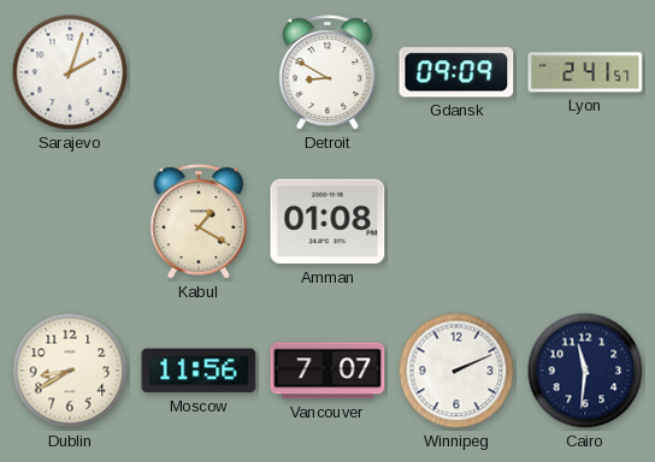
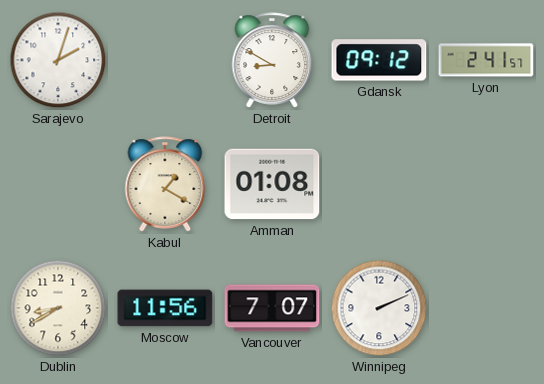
Gdansk: 09:09 -> 09:12 (379, 60)
Cairo: 11:31 -> none (585, 371)
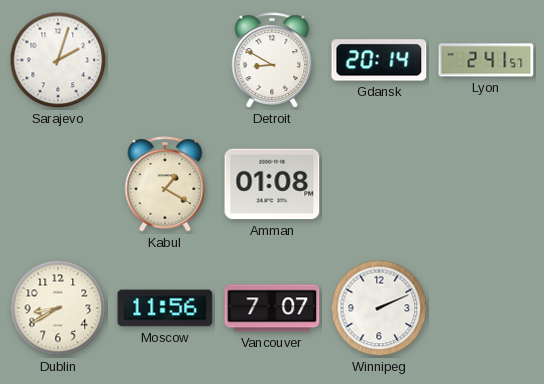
Gdansk: 09:12 -> 20:14 (379, 60)
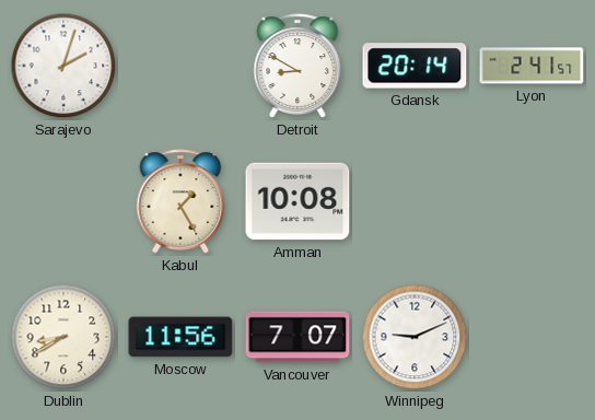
Kabul: 1:20 -> 1:25 (180, 201)
Amman: 01:08 -> 10:08 (297, 201)
Winnipeg: 2:11 -> 9:11 (415, 337)
